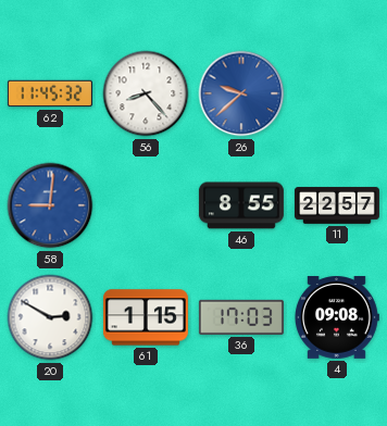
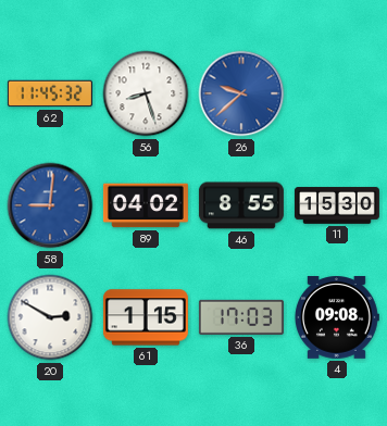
56: 8:23 -> 8:27 (146, 93)
89: none -> 04:02 (146, 205)
11: 22:57 -> 15:30 (337, 205)
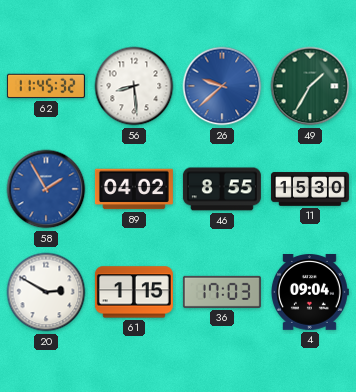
56: 8:27 -> 8:29 (134, 86)
49: none -> 1:35 (310, 86)
58: 9:01 -> 1:55 (46, 189)
4: 09:08 -> 09:04 (309, 293)
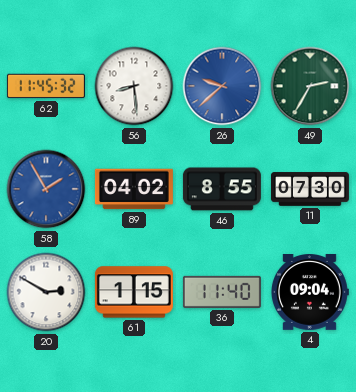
49: 1:35 -> 2:35 (310, 86)
11: 15:30 -> 07:30 (310, 189)
36: 17:03 -> 11:40 (222, 292)
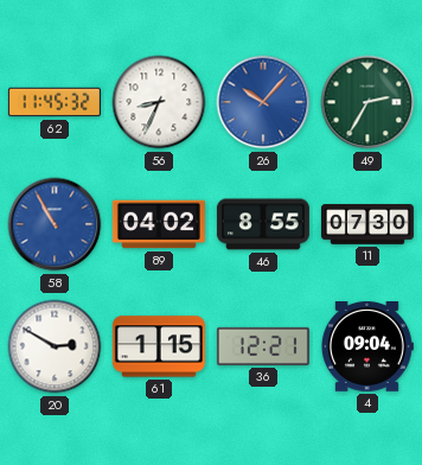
56: 8:29 -> 8:34 (159, 102)
26: 9:38 -> 10:07 (263, 102)
58: 1:55 -> 10:55 (55, 224)
36: 11:40 -> 12:21 (263, 346)
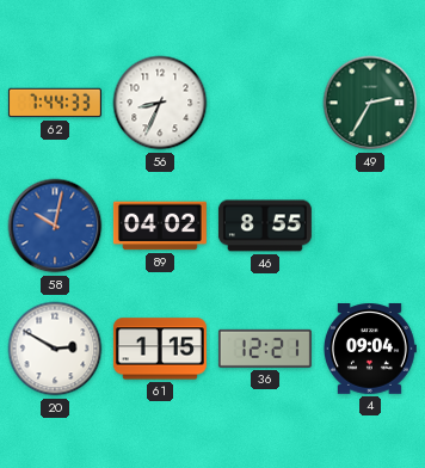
62: 11:45 -> 7:44 (55, 103)
26: 10:07 -> none (263, 102)
58: 10:55 -> 10:02 (55, 226)
11: 07:30 -> none (367, 224)
